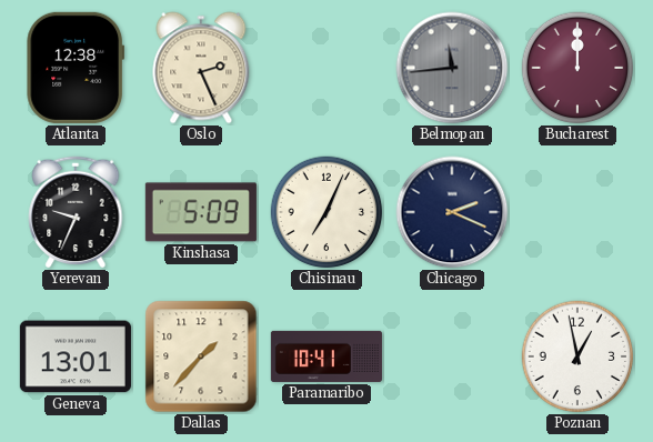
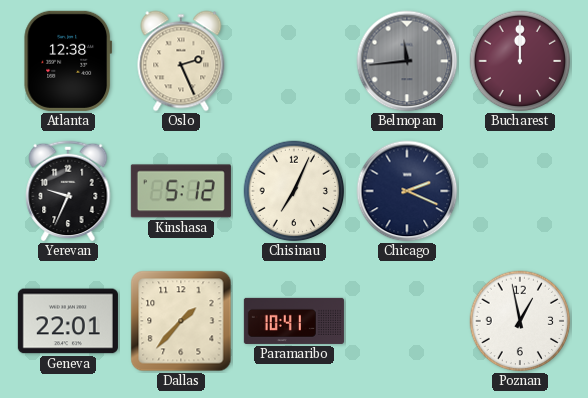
Kinshasa: 5:09 -> 5:12 (181, 191)
Geneva: 13:01 -> 22:01 (68, 321)
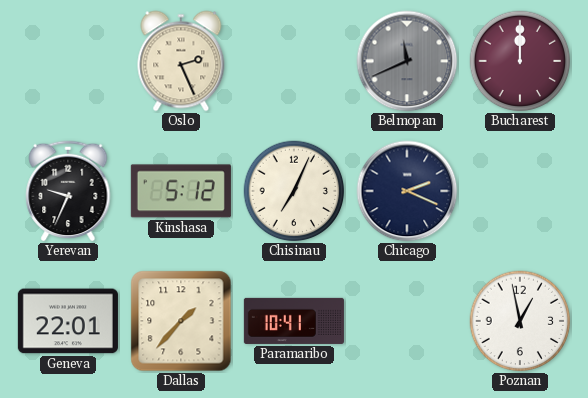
Atlanta: 12:38 -> none (68, 61)
Belmopan: 11:44 -> 11:41 (407, 61)
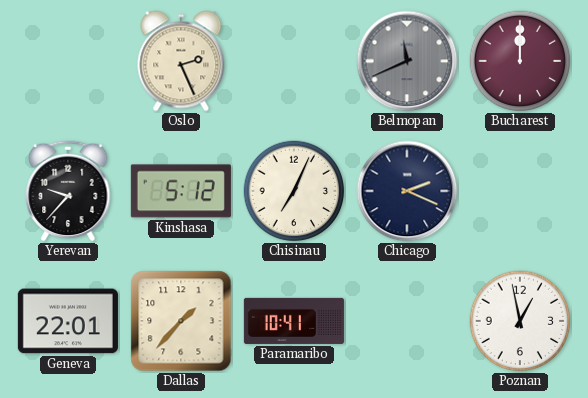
Yerevan: 9:34 -> 9:37 (68, 191)
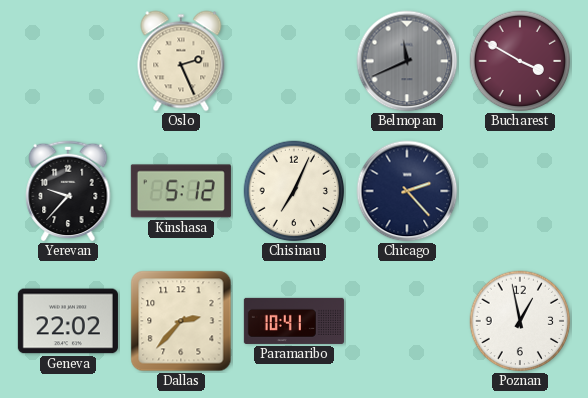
Bucharest: 12:00 -> 3:50 (520, 61)
Chicago: 2:19 -> 2:23 (407, 191)
Geneva: 22:01 -> 22:02 (68, 321)
Dallas: 1:37 -> 2:37 (181, 321)
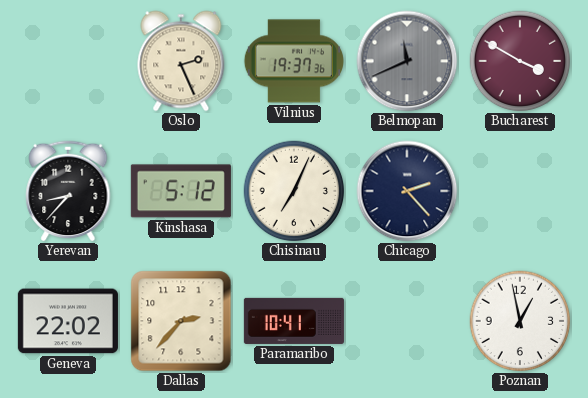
Vilnius: none -> 19:37 (294, 61)
Yerevan: 9:37 -> 8:37 (68, 191)
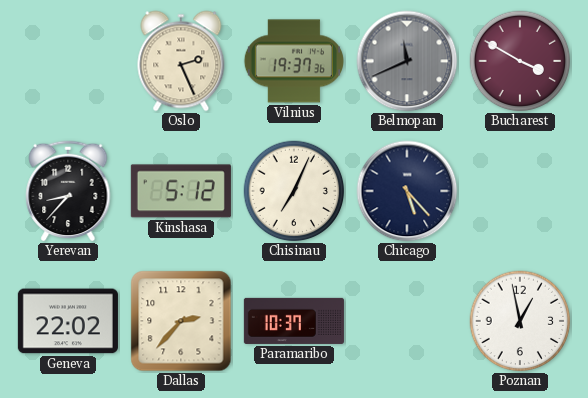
Chicago: 2:23 -> 5:23 (407, 191)
Paramaribo: 10:41 -> 10:37 (294, 321)
